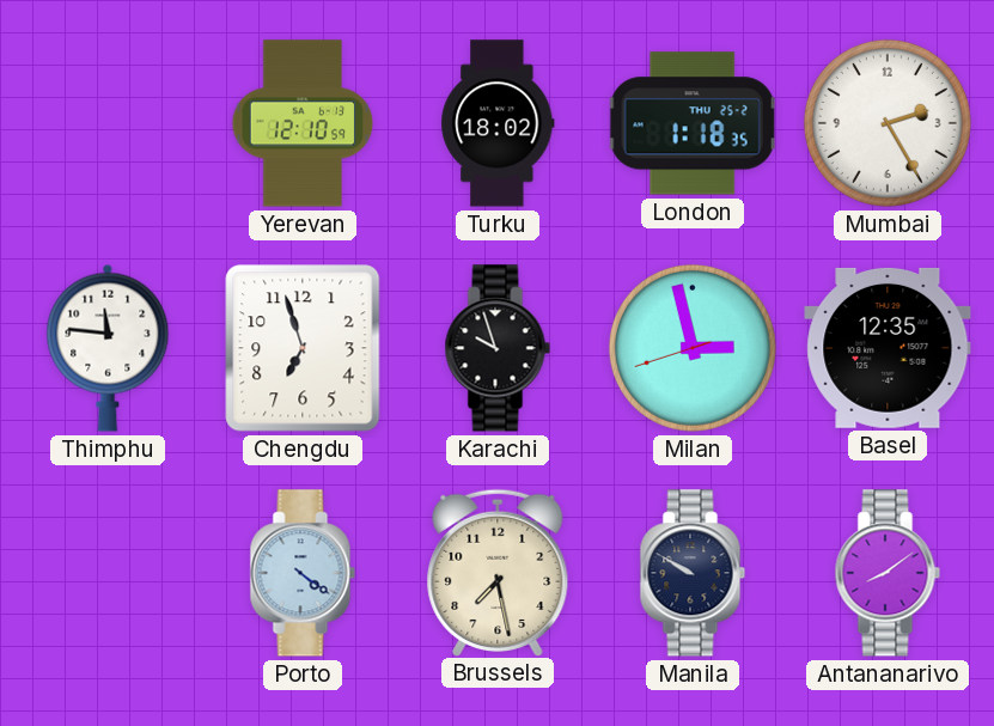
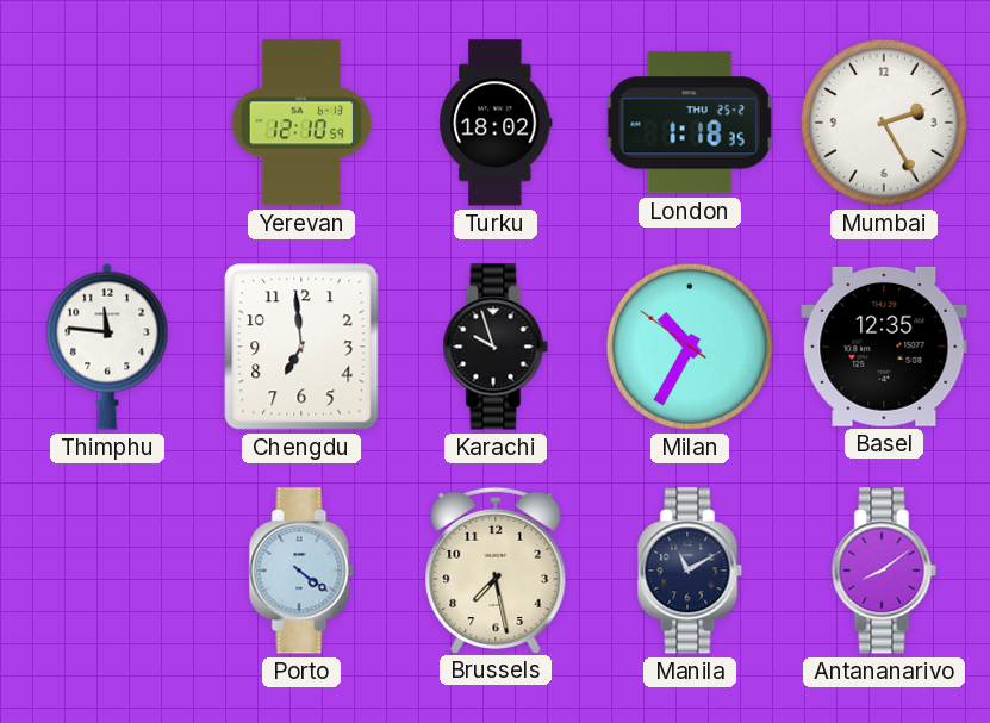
Chengdu: 6:57 -> 6:59 (301, 347)
Milan: 2:57 -> 10:34 (690, 347)
Manila: 9:50 -> 11:10 (690, 571)
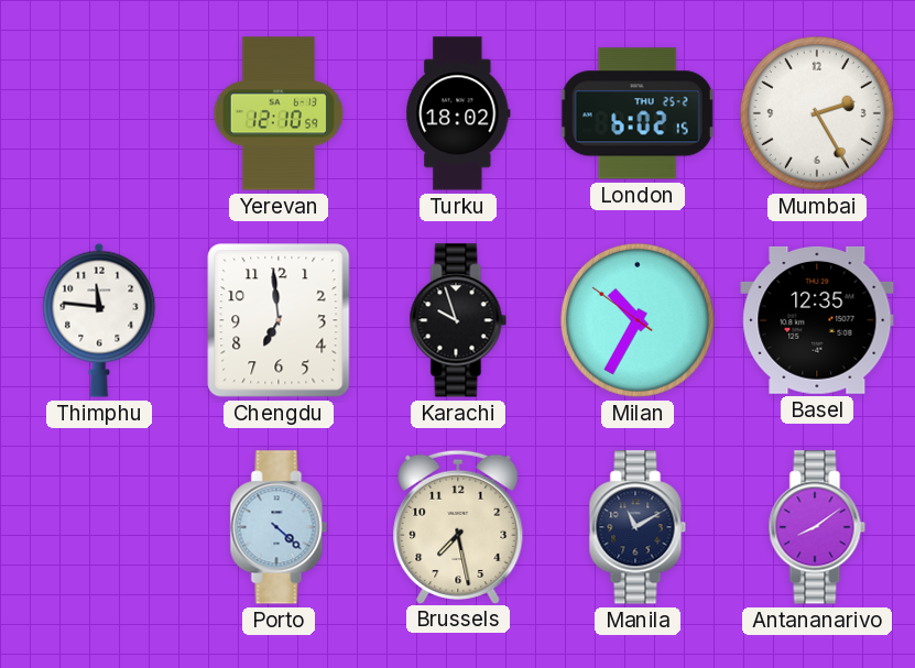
London: 1:18 -> 6:02 (638, 113)
Porto: 4:21 -> 4:22 (279, 527)
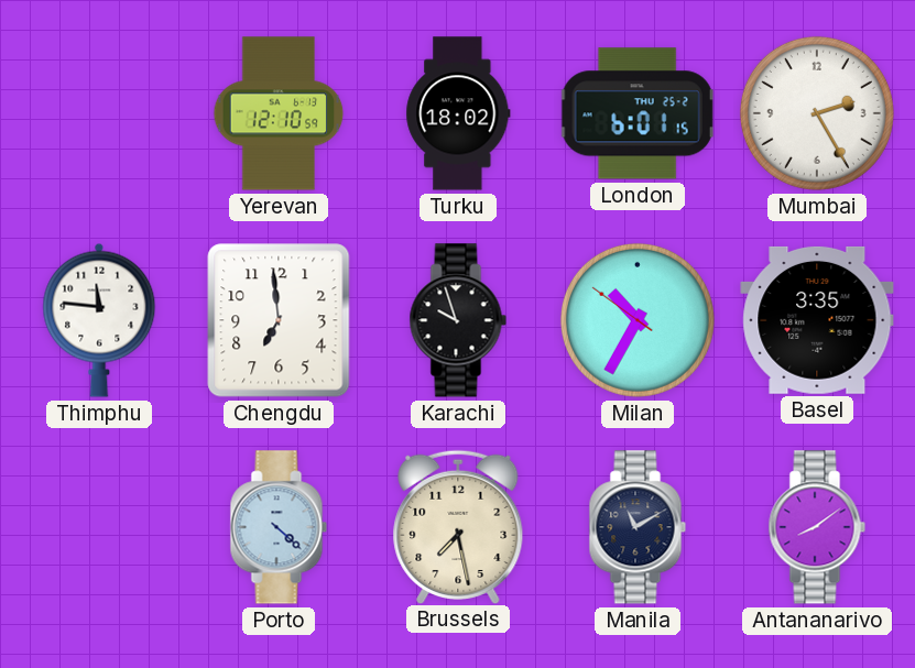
London: 6:02 -> 6:01 (638, 113)
Basel: 12:35 -> 3:35 (817, 320)
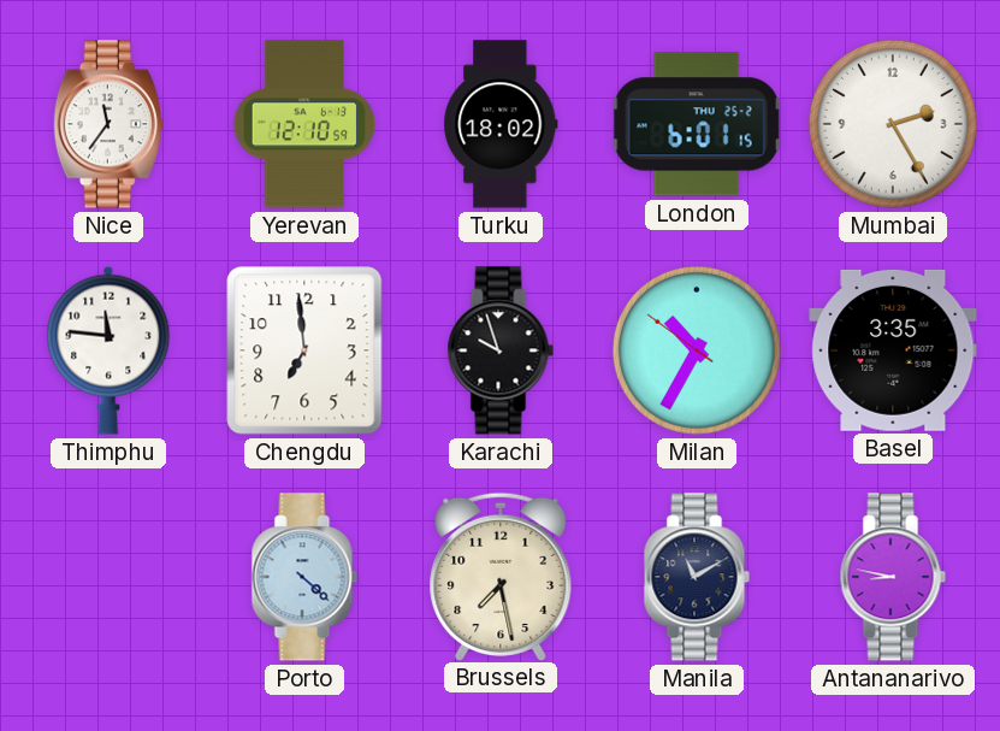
Nice: none -> 11:36 (108, 124)
Antananarivo: 8:09 -> 8:47 (893, 577)
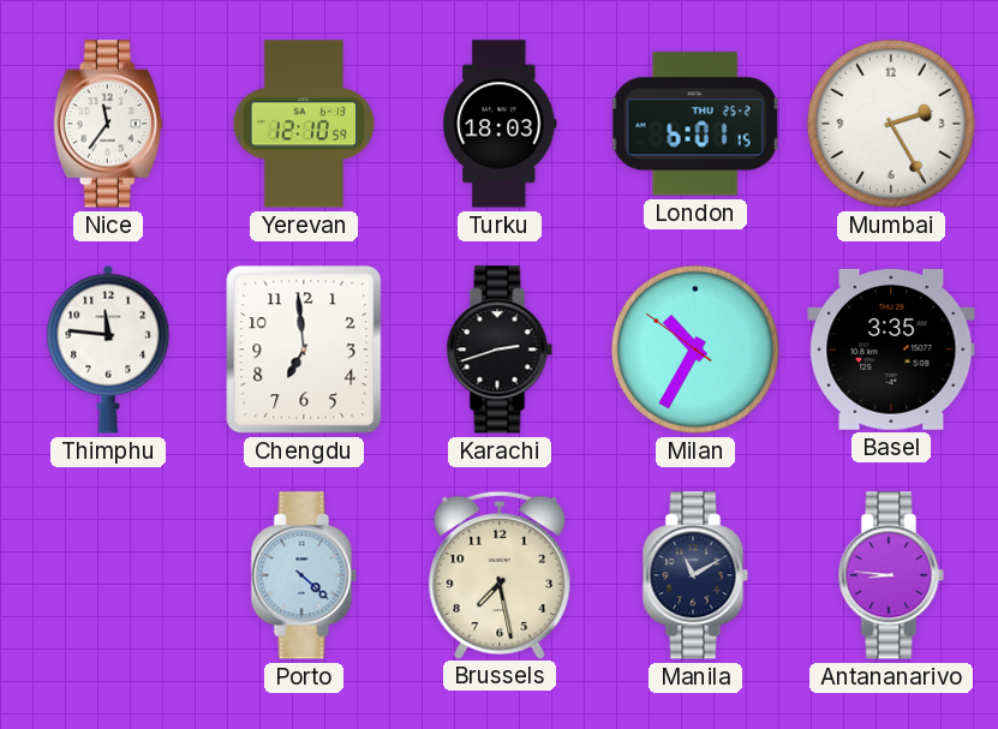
Turku: 18:02 -> 18:03 (500, 124)
Karachi: 9:57 -> 2:42 (500, 349)
Antananarivo: 8:47 -> 8:46 (891, 575)
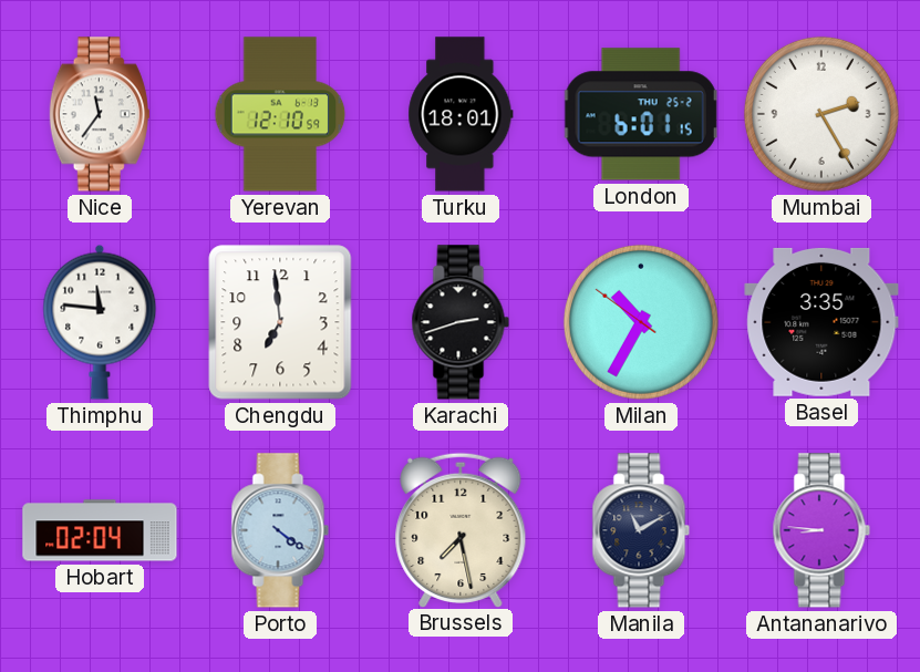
Turku: 18:03 -> 18:01 (461, 114)
Hobart: none -> 02:04 (100, 530)
Porto: 4:22 -> 4:21 (280, 530)
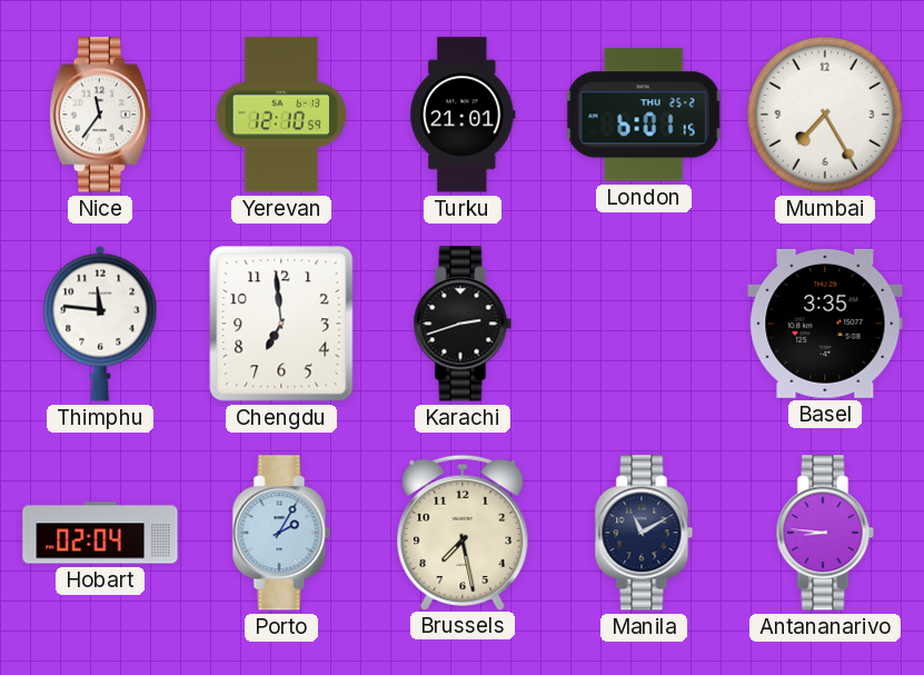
Turku: 18:01 -> 21:01 (463, 115)
Mumbai: 2:25 -> 7:25 (825, 115)
Milan: 10:34 -> none (641, 322)
Porto: 4:21 -> 2:05 (281, 533)
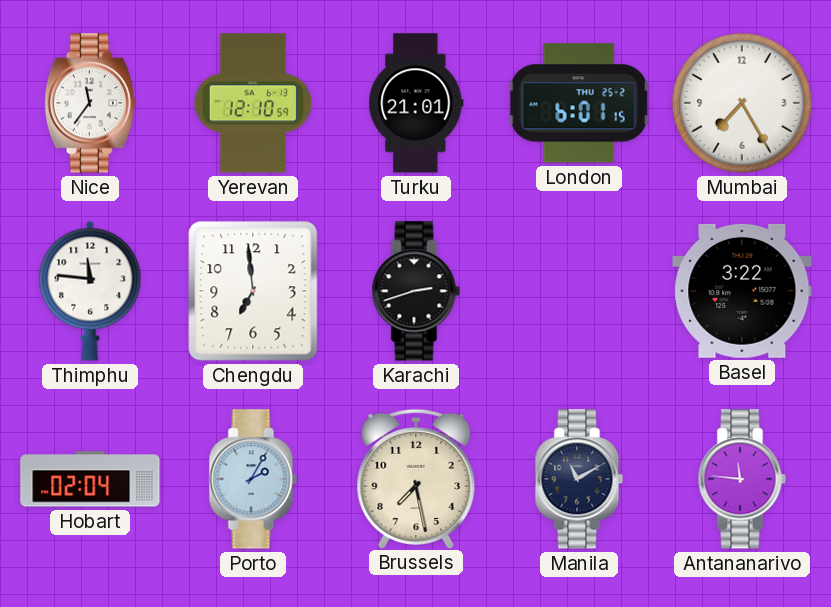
Basel: 3:35 -> 3:22 (742, 291)
Antananarivo: 8:46 -> 11:46 (742, 479)
